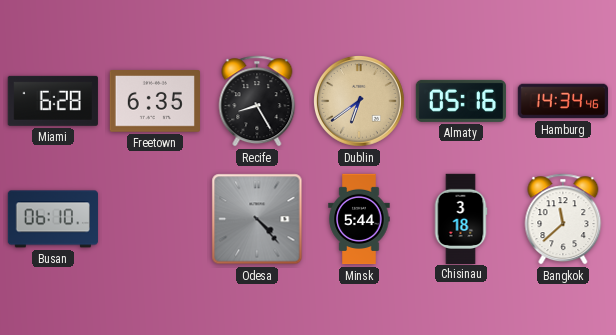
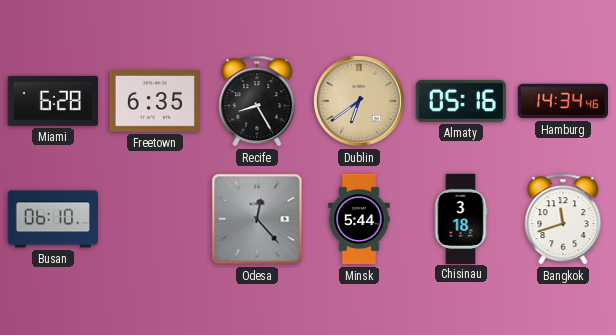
Odesa: 4:23 -> 12:23 (257, 219)
Bangkok: 11:38 -> 11:42 (563, 219)
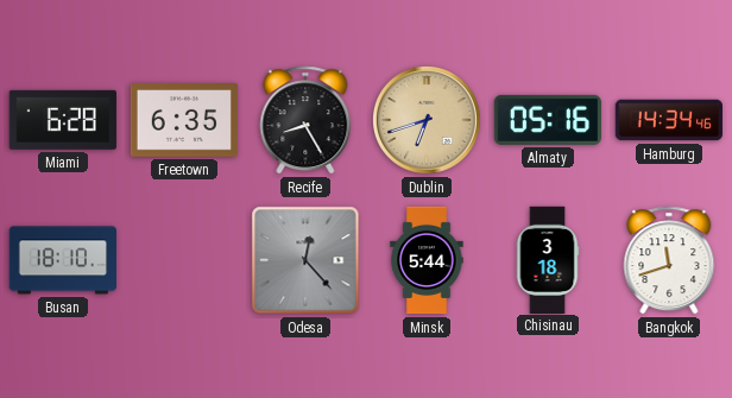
Dublin: 6:39 -> 6:42 (428, 121)
Busan: 06:10 -> 18:10 (62, 260)
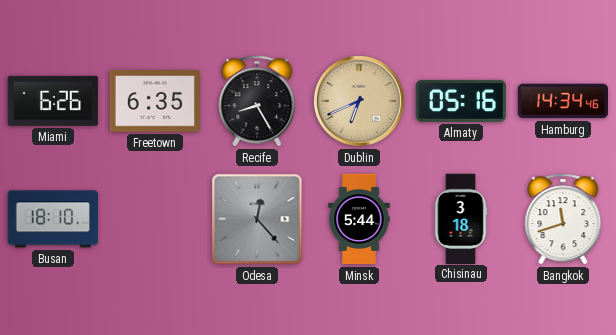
Miami: 6:28 -> 6:26 (53, 101)
Dublin: 6:42 -> 6:41 (360, 102)
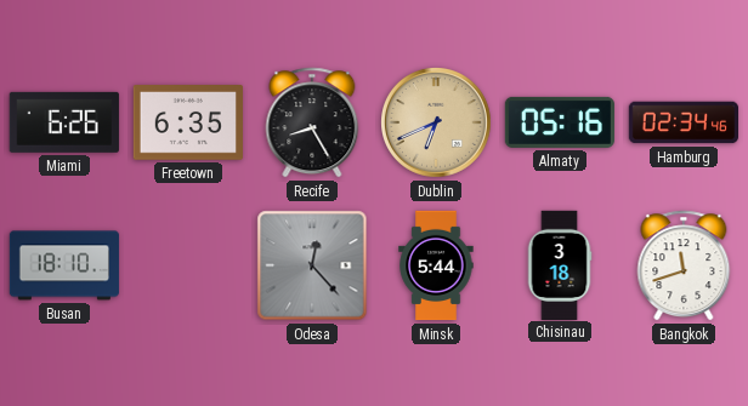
Hamburg: 14:34 -> 02:34 (682, 122)
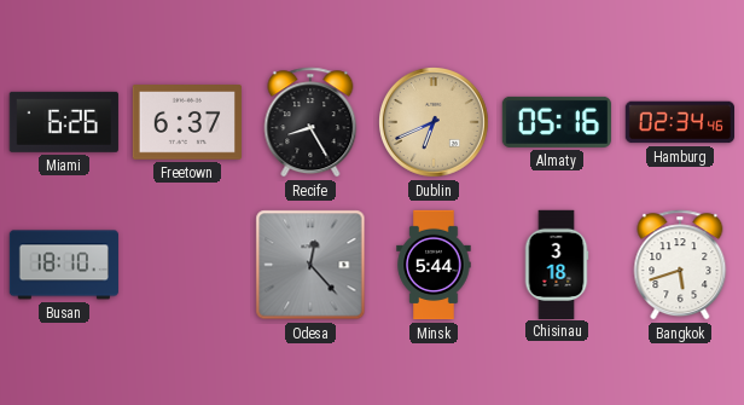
Freetown: 6:35 -> 6:37 (187, 123)
Bangkok: 11:42 -> 5:42 (680, 265)
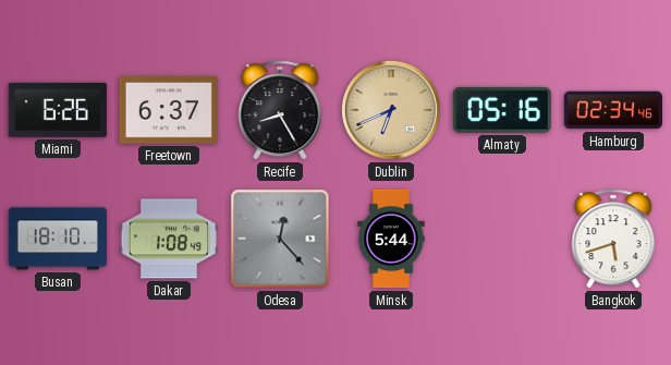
Dakar: none -> 1:08 (168, 239)
Chisinau: 3:18 -> none (557, 264)
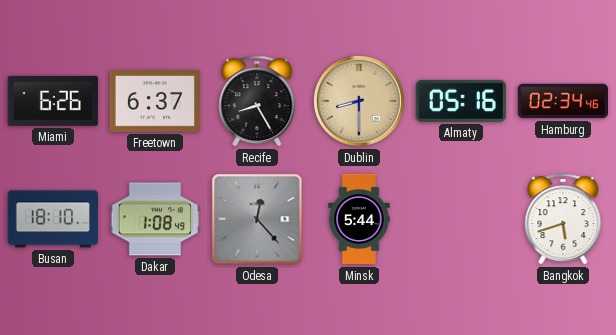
Dublin: 6:41 -> 8:30 (360, 102)
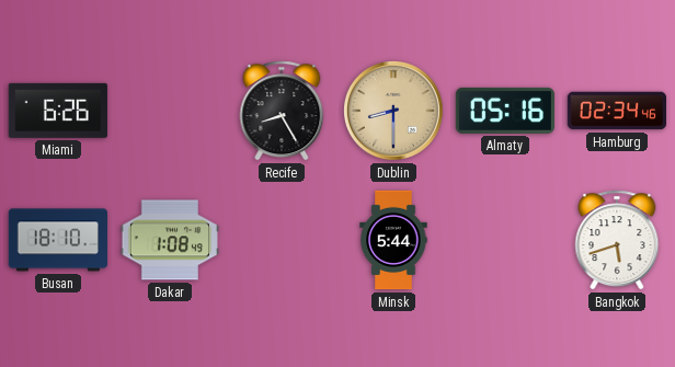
Freetown: 6:37 -> none (155, 102)
Odesa: 12:23 -> none (257, 219)
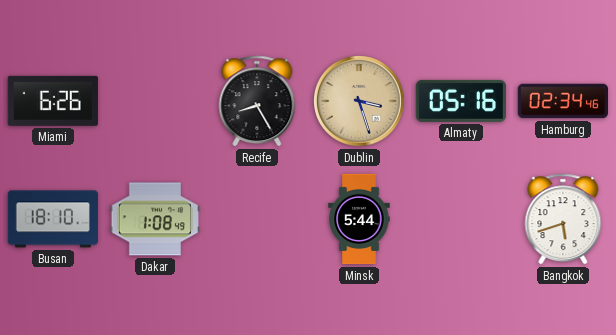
Dublin: 8:30 -> 3:27 (360, 102)
